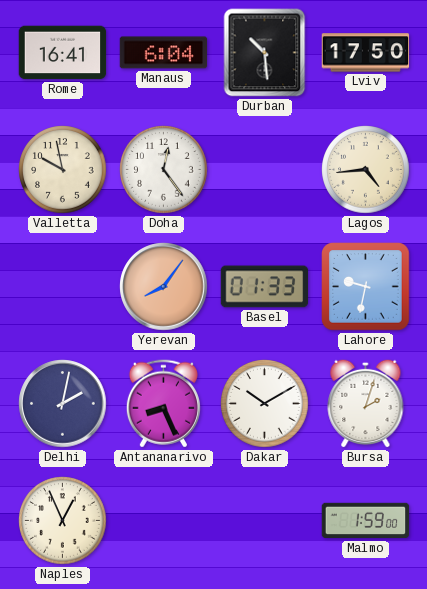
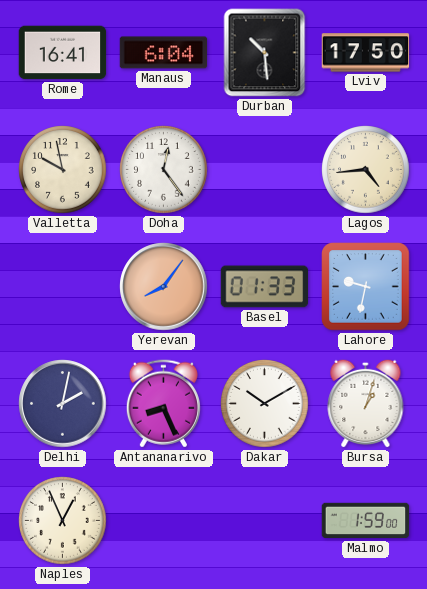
Bursa: 2:03 -> 1:03 (366, 403)
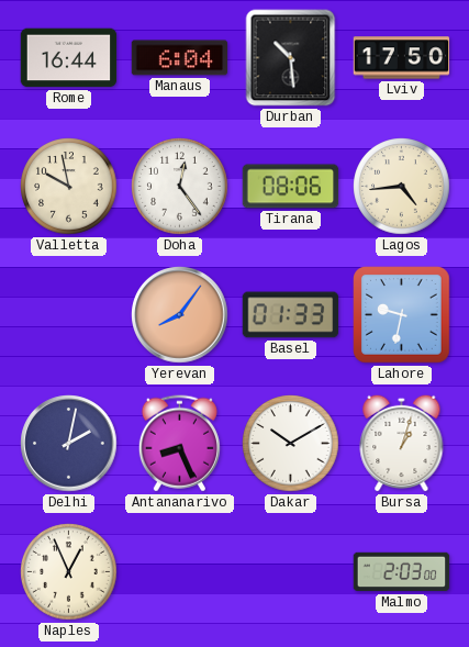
Rome: 16:41 -> 16:44 (69, 58)
Tirana: none -> 08:06 (291, 187)
Malmo: 1:59 -> 2:03 (402, 572)
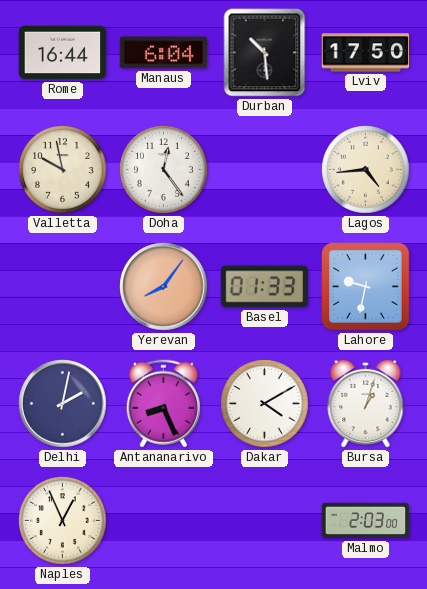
Tirana: 08:06 -> none (291, 187)
Dakar: 10:10 -> 4:10 (265, 404)
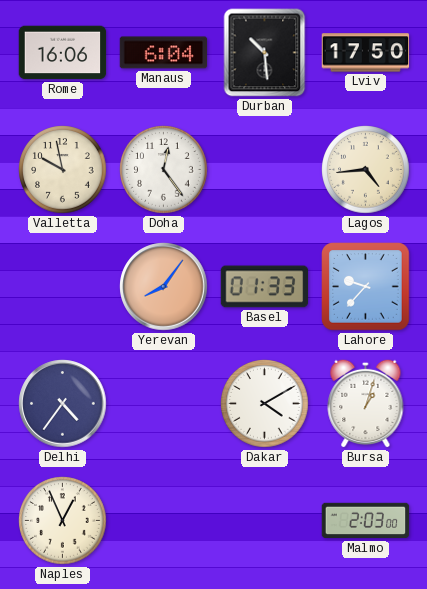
Rome: 16:44 -> 16:06 (63, 53)
Lahore: 9:32 -> 9:37 (366, 287)
Delhi: 2:02 -> 4:36 (63, 404)
Antananarivo: 8:26 -> none (163, 404)
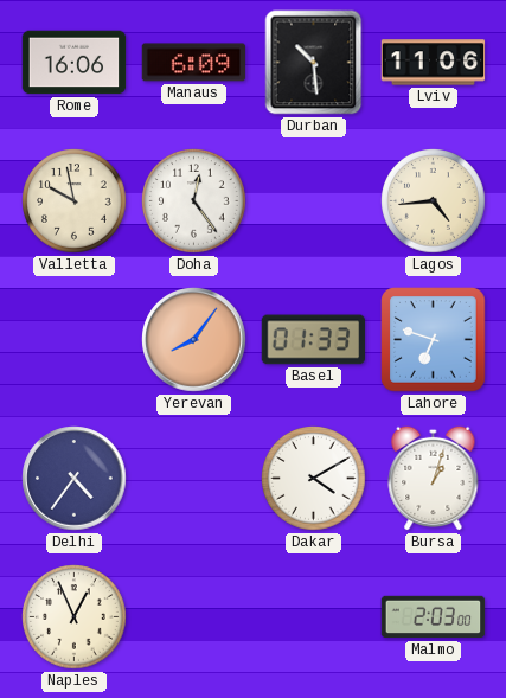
Manaus: 6:04 -> 6:09 (194, 63)
Lviv: 17:50 -> 11:06 (434, 63)
Lahore: 9:37 -> 6:48 (434, 340)
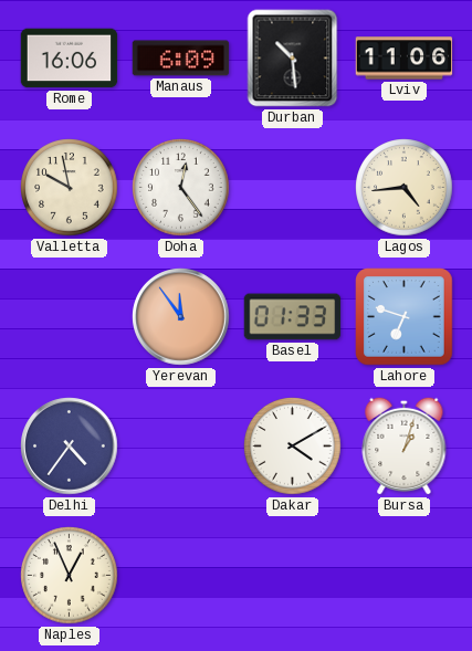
Yerevan: 8:06 -> 11:54 (181, 317)
Malmo: 2:03 -> none (434, 617)
